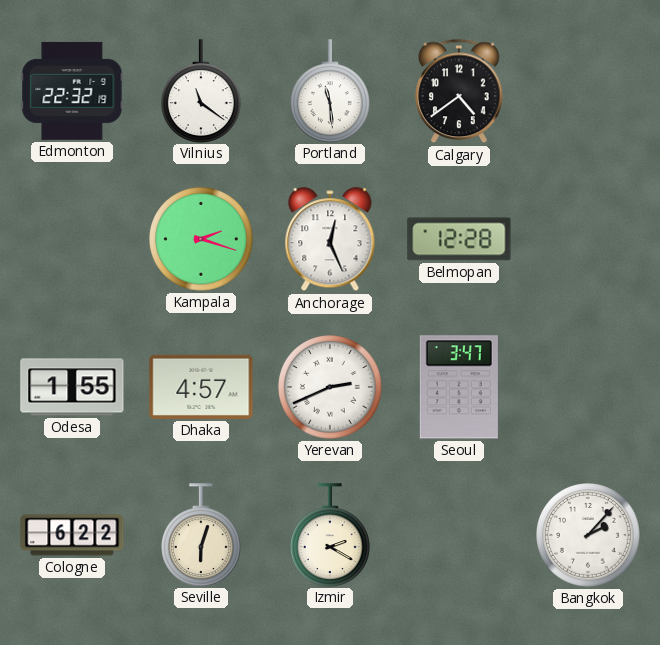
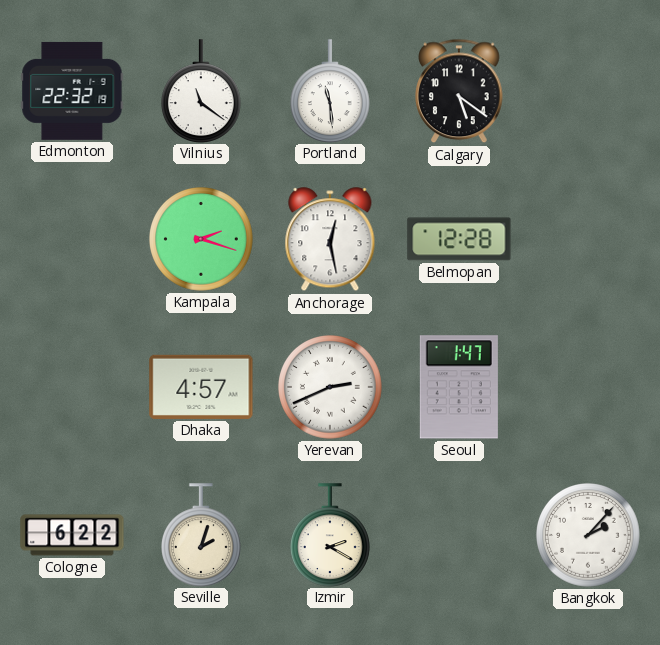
Calgary: 4:39 -> 5:21 (460, 91)
Anchorage: 12:26 -> 12:28 (330, 240)
Odesa: 1:55 -> none (72, 387)
Seoul: 3:47 -> 1:47 (459, 387)
Seville: 6:03 -> 2:03 (202, 535)
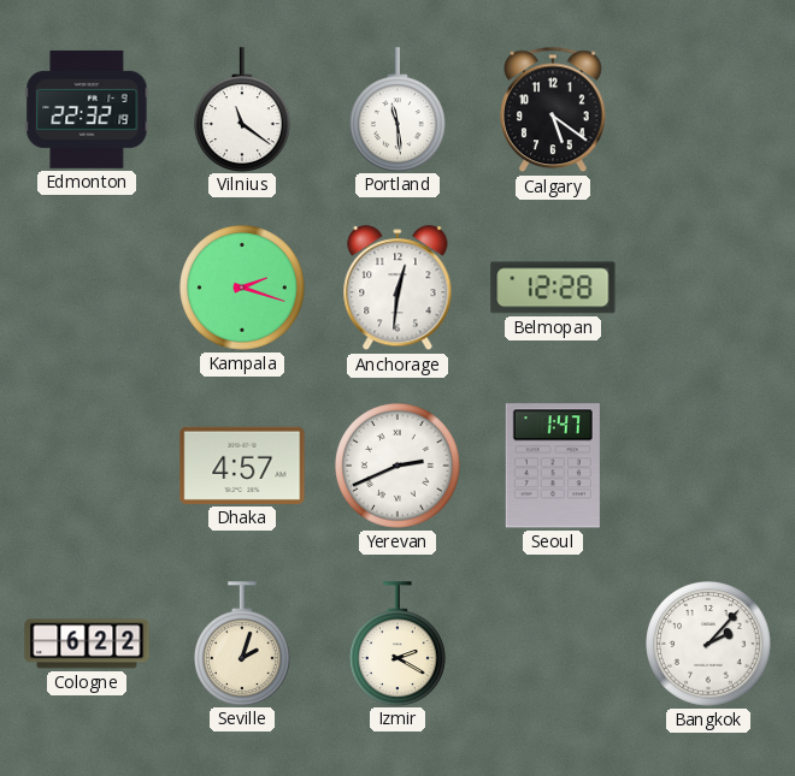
Anchorage: 12:28 -> 12:31 (397, 289)
